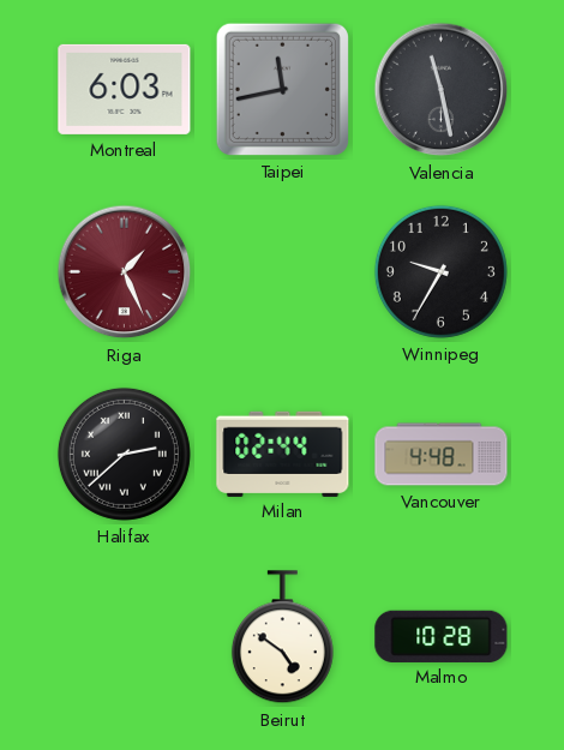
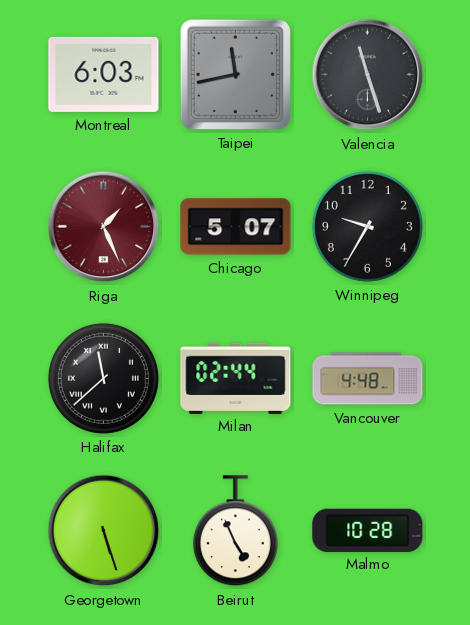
Valencia: 11:28 -> 11:27 (368, 75)
Chicago: none -> 5:07 (236, 227)
Halifax: 2:38 -> 11:38 (103, 378)
Georgetown: none -> 5:27 (104, 531)
Beirut: 4:51 -> 4:56 (235, 531)
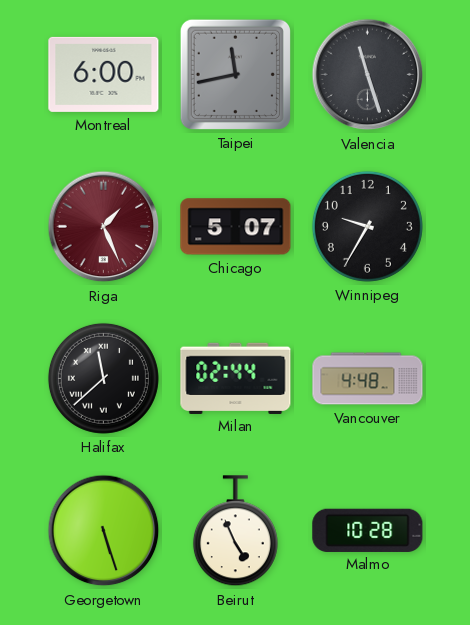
Montreal: 6:03 -> 6:00 (104, 74)
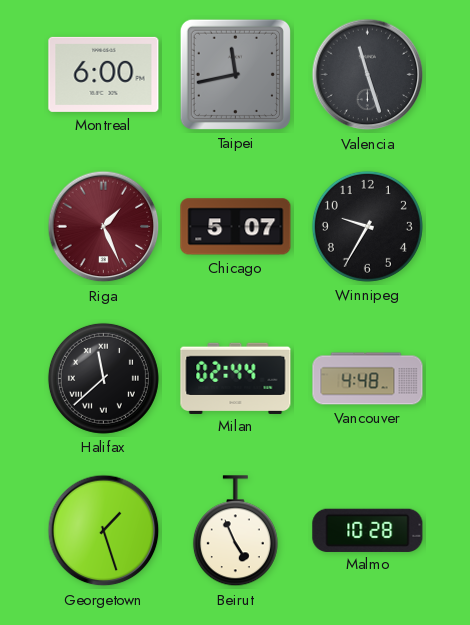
Georgetown: 5:27 -> 1:27 (104, 531)
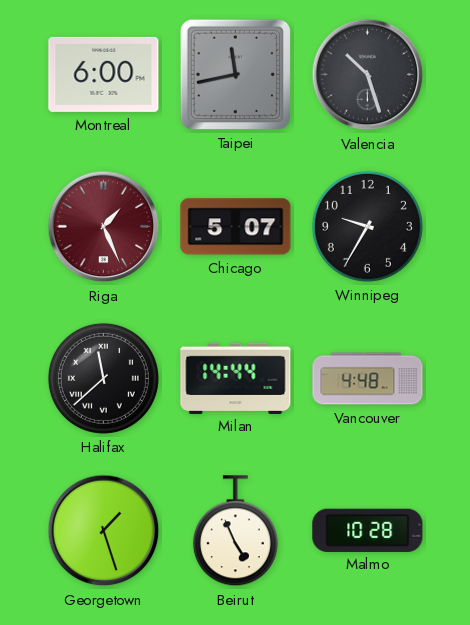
Valencia: 11:27 -> 10:27 (368, 75)
Milan: 02:44 -> 14:44 (236, 378)
